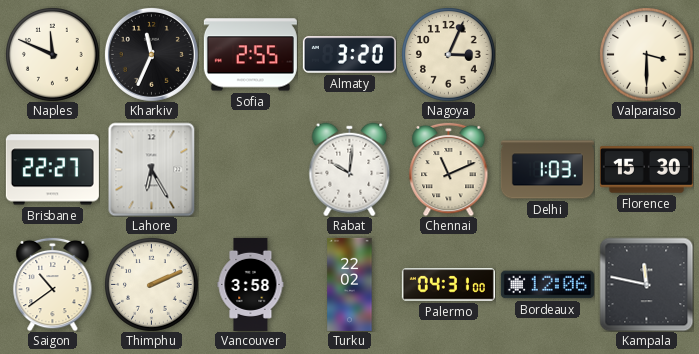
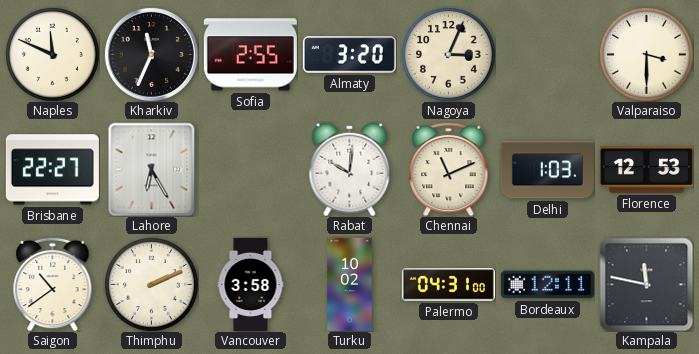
Florence: 15:30 -> 12:53 (646, 170)
Turku: 22:02 -> 10:02 (350, 284)
Bordeaux: 12:06 -> 12:11 (547, 285)
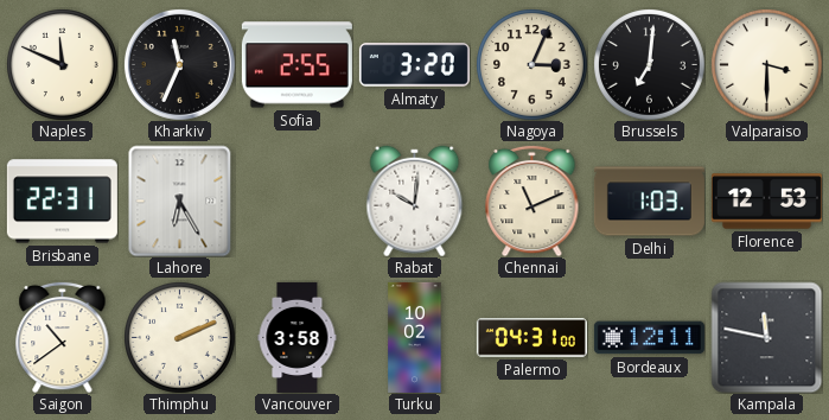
Brussels: none -> 7:01 (650, 65)
Brisbane: 22:27 -> 22:31 (62, 202)
